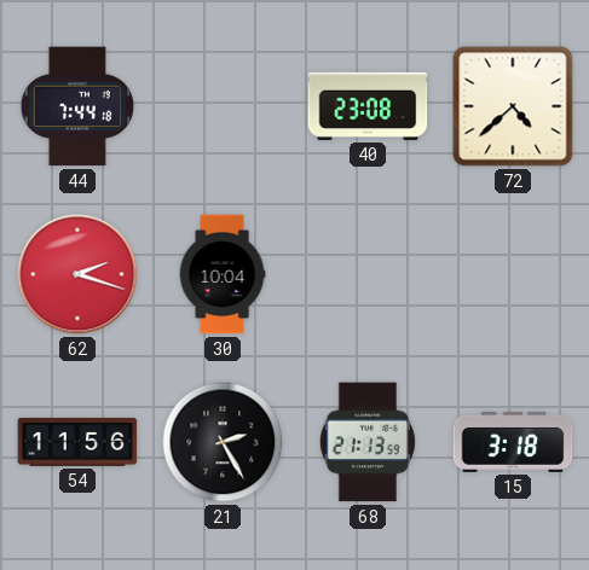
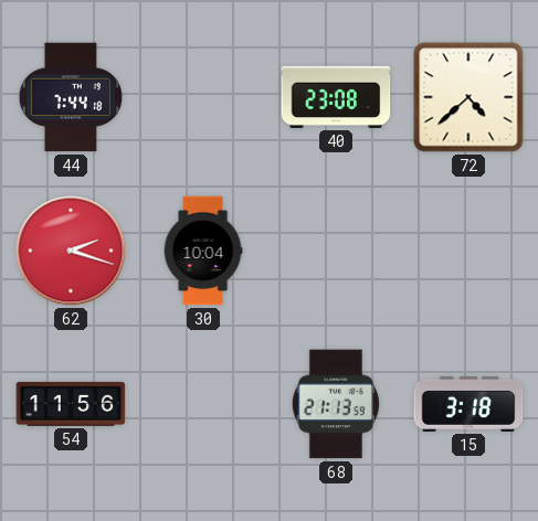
21: 2:25 -> none (223, 442)
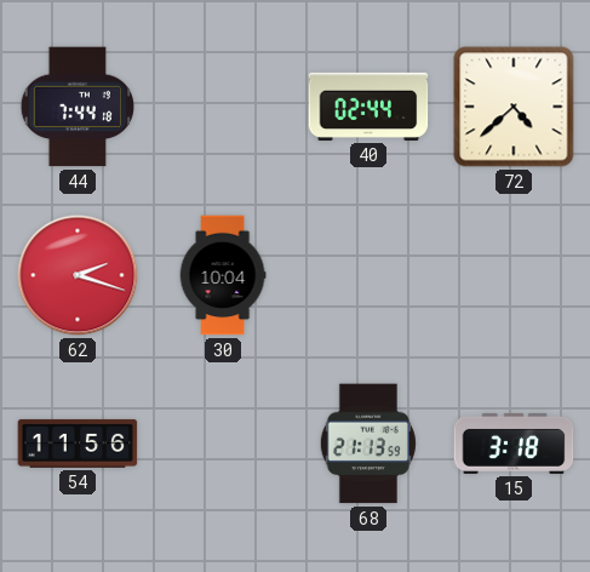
40: 23:08 -> 02:44 (368, 107)
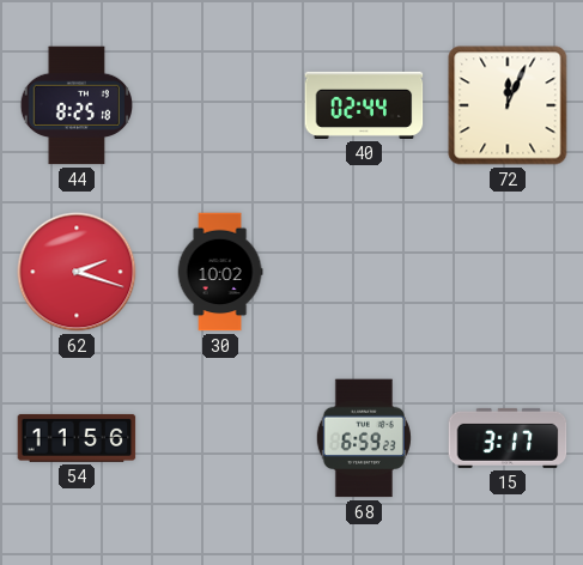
44: 7:44 -> 8:25 (75, 105)
72: 4:38 -> 12:04 (508, 105)
30: 10:04 -> 10:02 (220, 272)
68: 21:13 -> 6:59 (364, 438)
15: 3:18 -> 3:17 (508, 438)
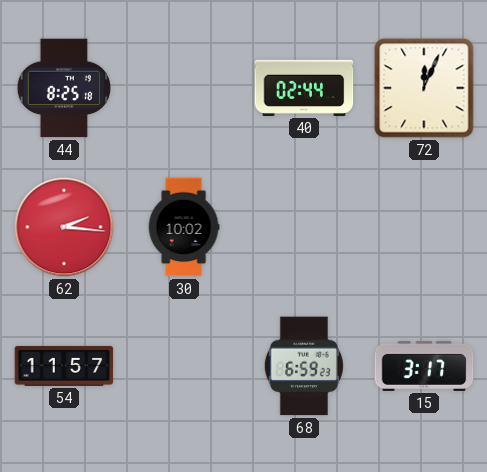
62: 2:18 -> 2:16 (64, 227)
54: 11:56 -> 11:57 (64, 366)
